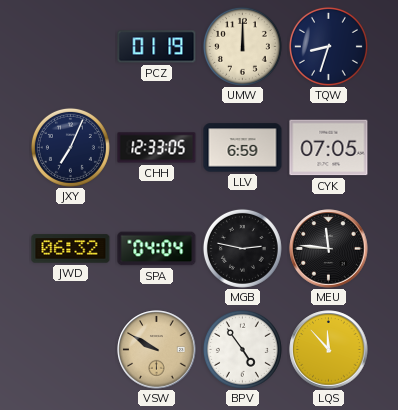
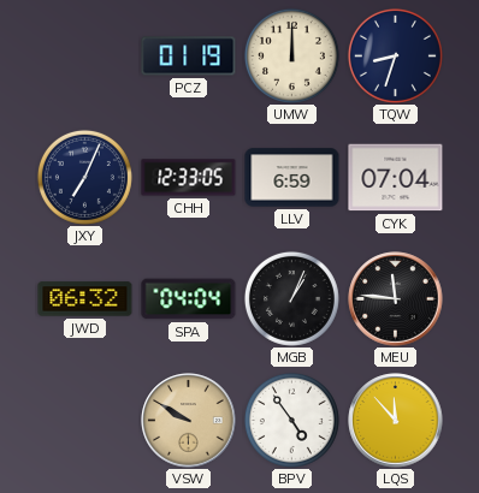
CYK: 07:05 -> 07:04 (396, 178)
MGB: 2:47 -> 1:04 (291, 298)
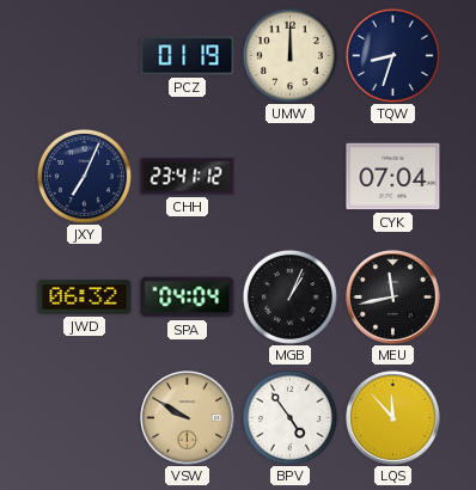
CHH: 12:33 -> 23:41 (188, 177)
LLV: 6:59 -> none (292, 178)
MEU: 11:46 -> 11:43 (393, 298)
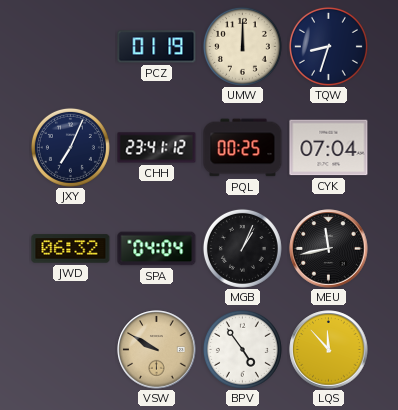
PQL: none -> 00:25 (243, 148)
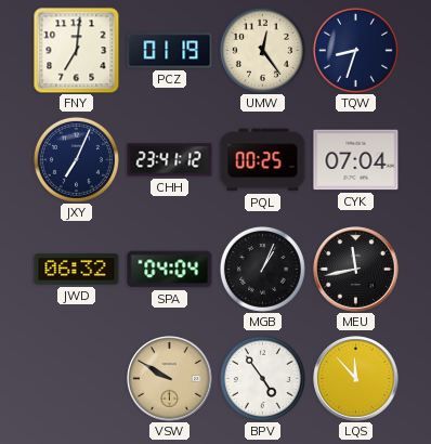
FNY: none -> 7:01 (77, 51)
UMW: 12:00 -> 12:24 (262, 50)
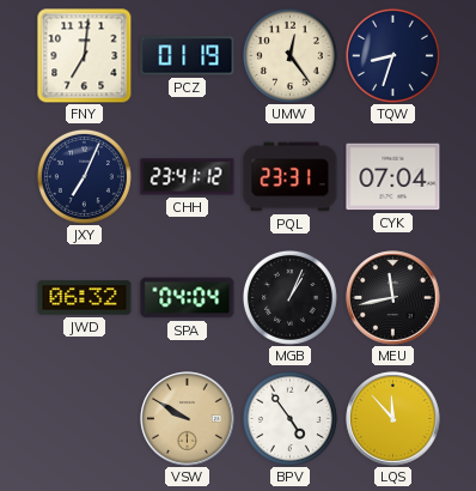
PQL: 00:25 -> 23:31 (291, 177)
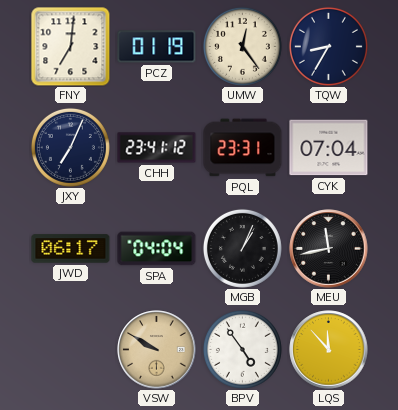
TQW: 8:33 -> 8:35 (328, 46)
JWD: 06:32 -> 06:17 (71, 249)
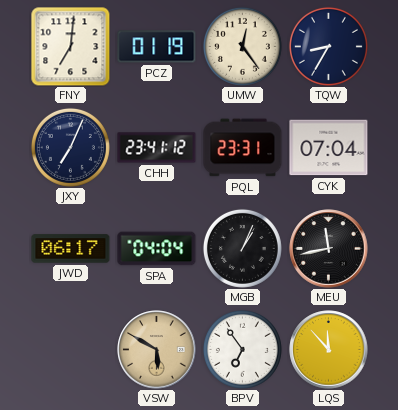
VSW: 9:50 -> 5:50 (157, 350)
BPV: 4:54 -> 6:54 (242, 349)
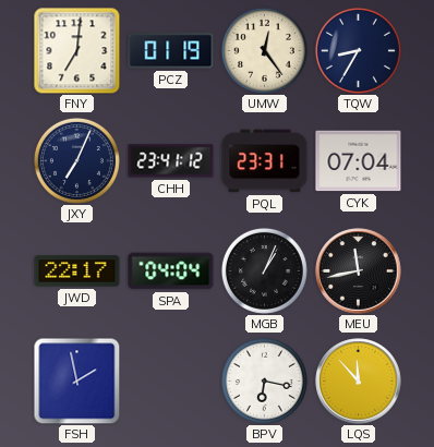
JWD: 06:17 -> 22:17 (77, 271)
FSH: none -> 1:58 (76, 380)
VSW: 5:50 -> none (157, 350)
BPV: 6:54 -> 6:17 (264, 380)
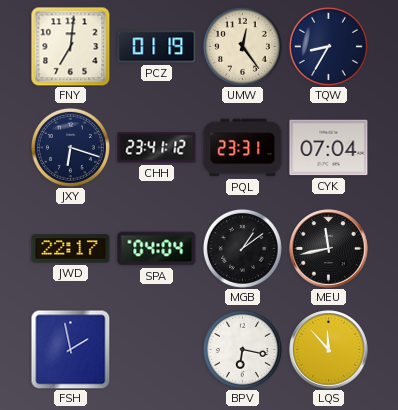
JXY: 7:04 -> 6:18 (70, 147)
MGB: 1:04 -> 1:09 (242, 248)
